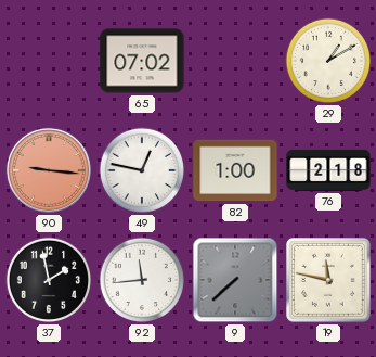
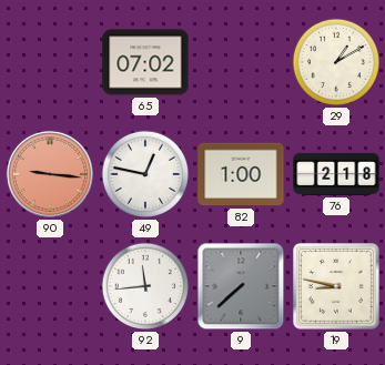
37: 1:58 -> none (49, 280)
19: 11:47 -> 8:47 (337, 287)
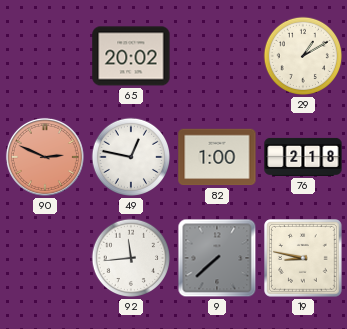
65: 07:02 -> 20:02 (131, 56)
90: 9:16 -> 2:49 (45, 157)
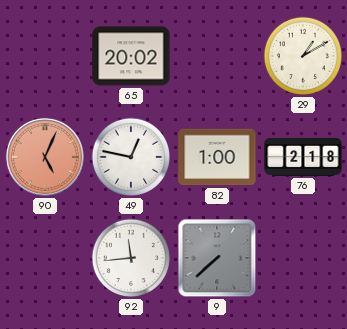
90: 2:49 -> 5:04 (45, 157)
19: 8:47 -> none (304, 259)
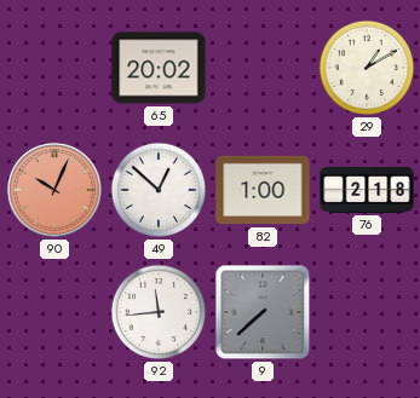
90: 5:04 -> 10:04 (54, 190)
49: 12:47 -> 12:52 (159, 190)
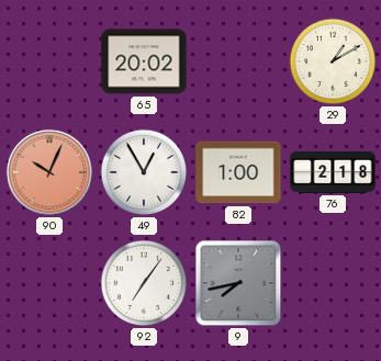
49: 12:52 -> 12:55 (144, 172)
92: 11:44 -> 7:06 (144, 283)
9: 7:38 -> 7:43 (238, 283)
